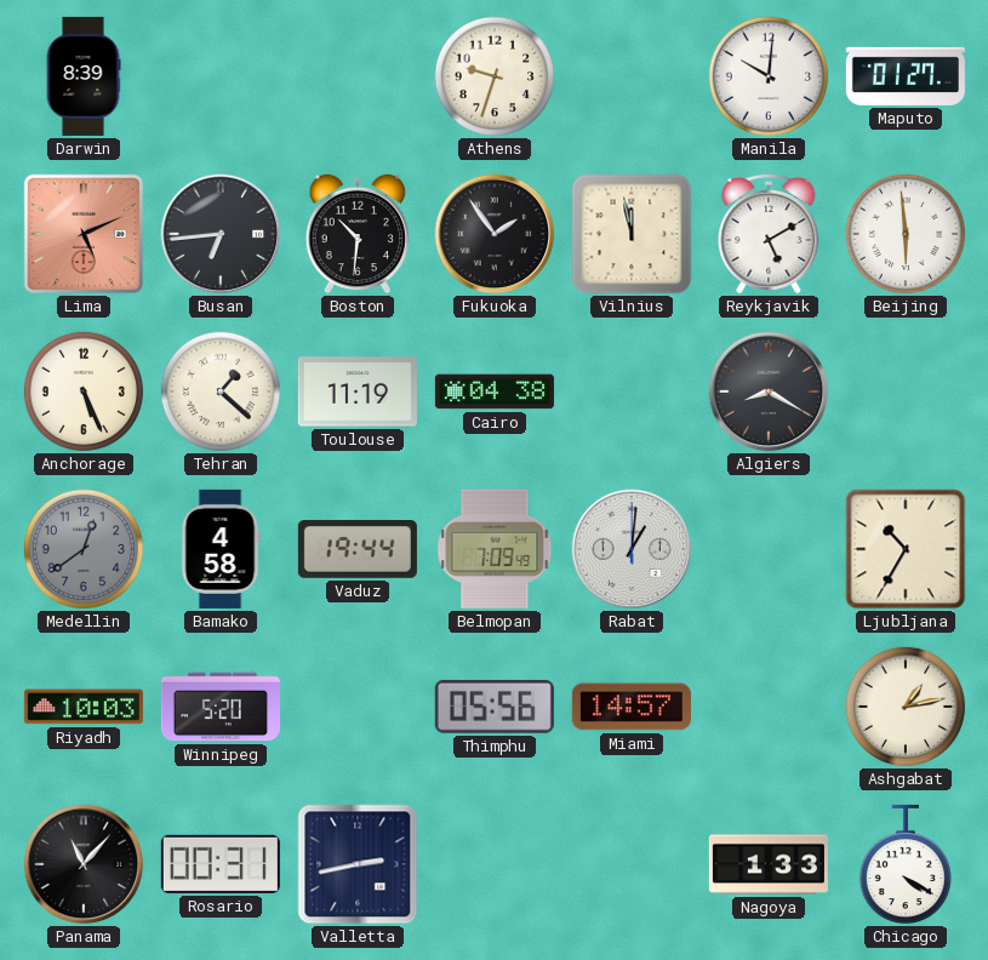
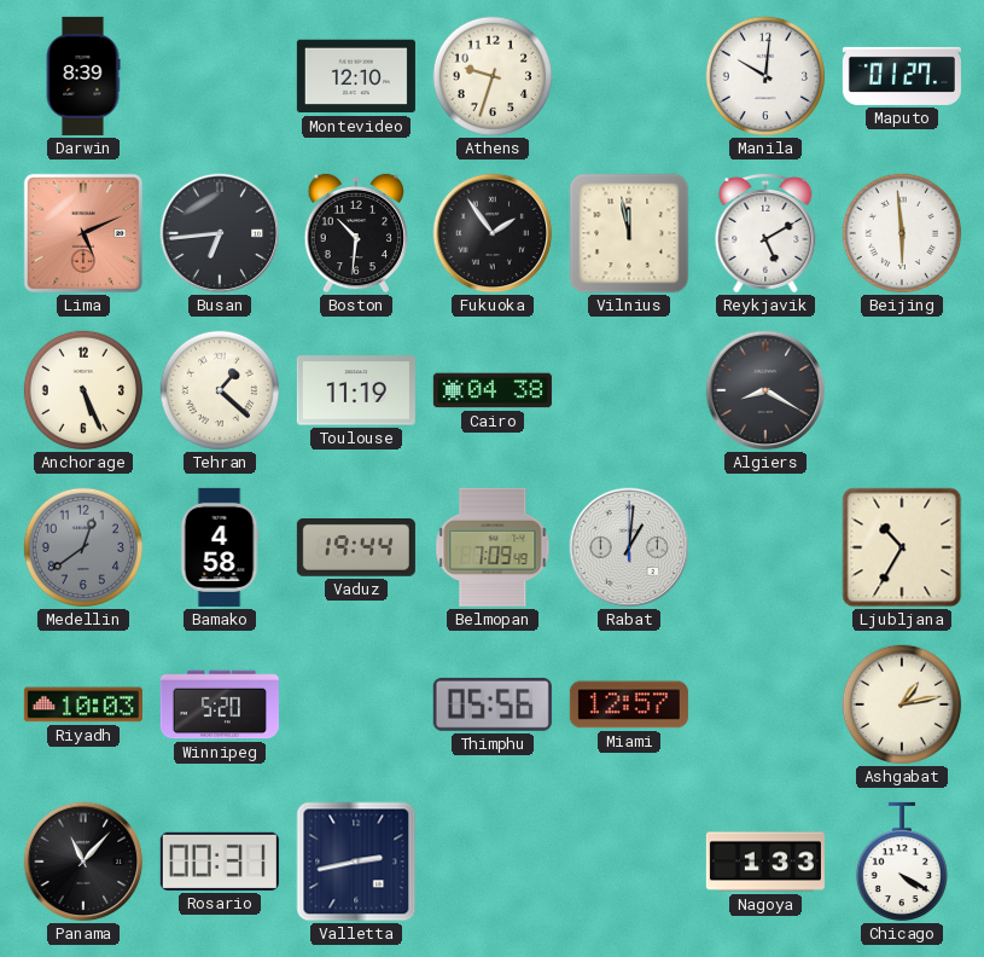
Montevideo: none -> 12:10 (356, 76)
Miami: 14:57 -> 12:57 (629, 704)
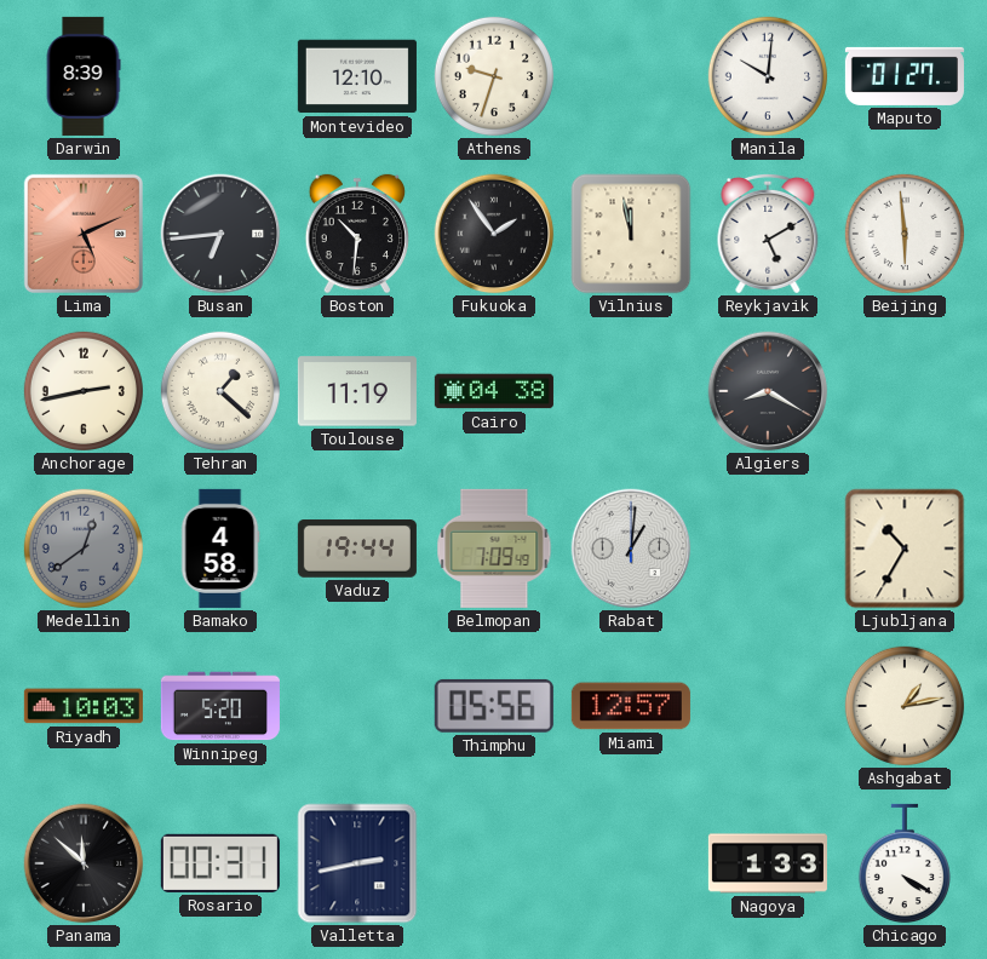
Anchorage: 5:26 -> 2:43 (84, 391)
Panama: 11:07 -> 11:52 (84, 863)
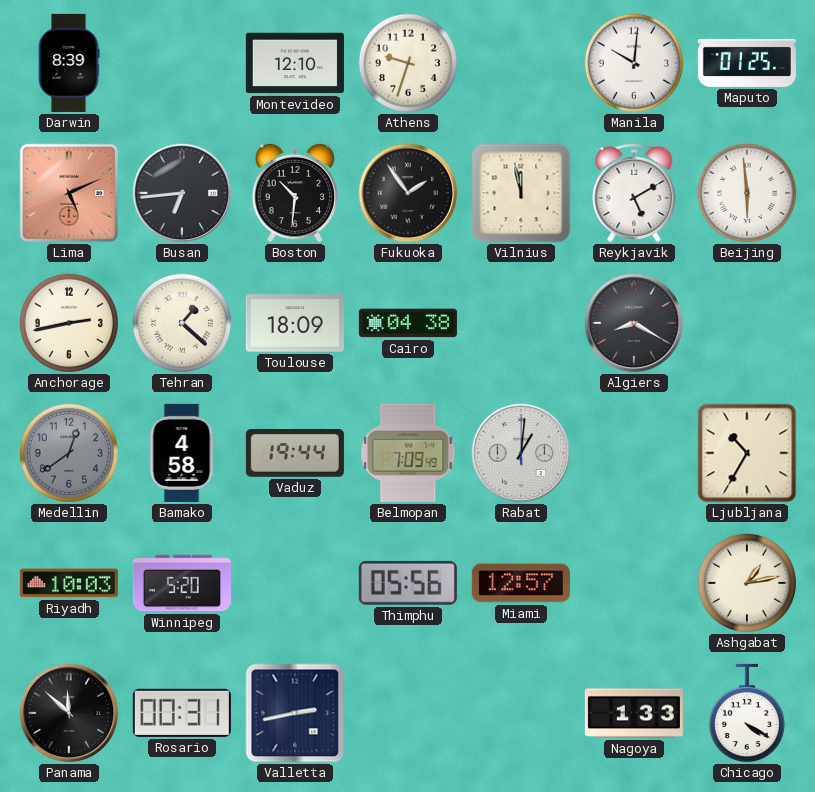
Maputo: 01:27 -> 01:25 (747, 63)
Toulouse: 11:19 -> 18:09 (295, 323)
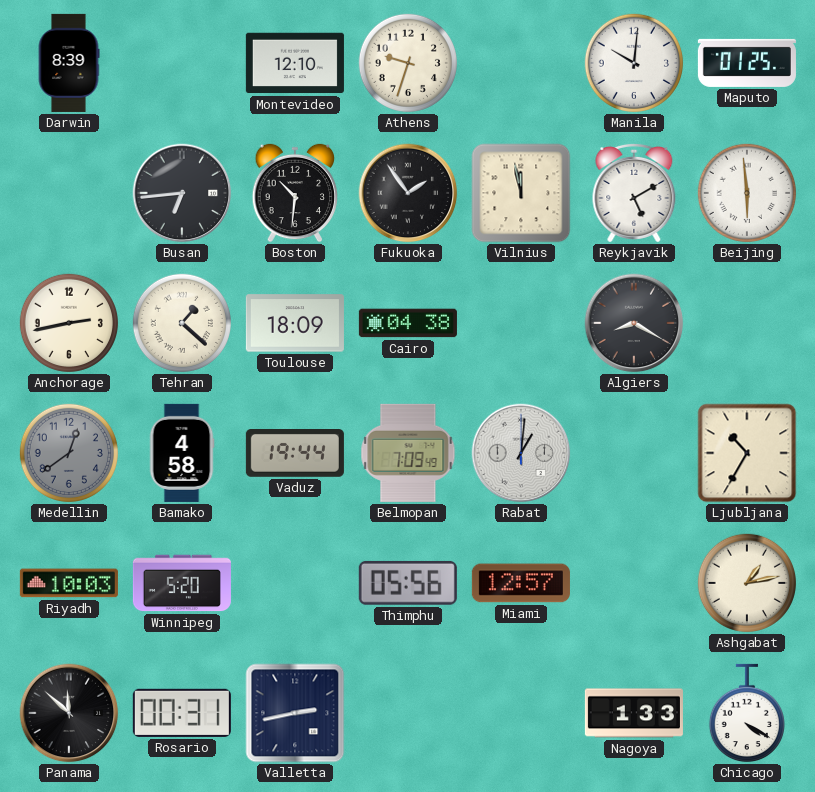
Lima: 5:11 -> none (69, 193)
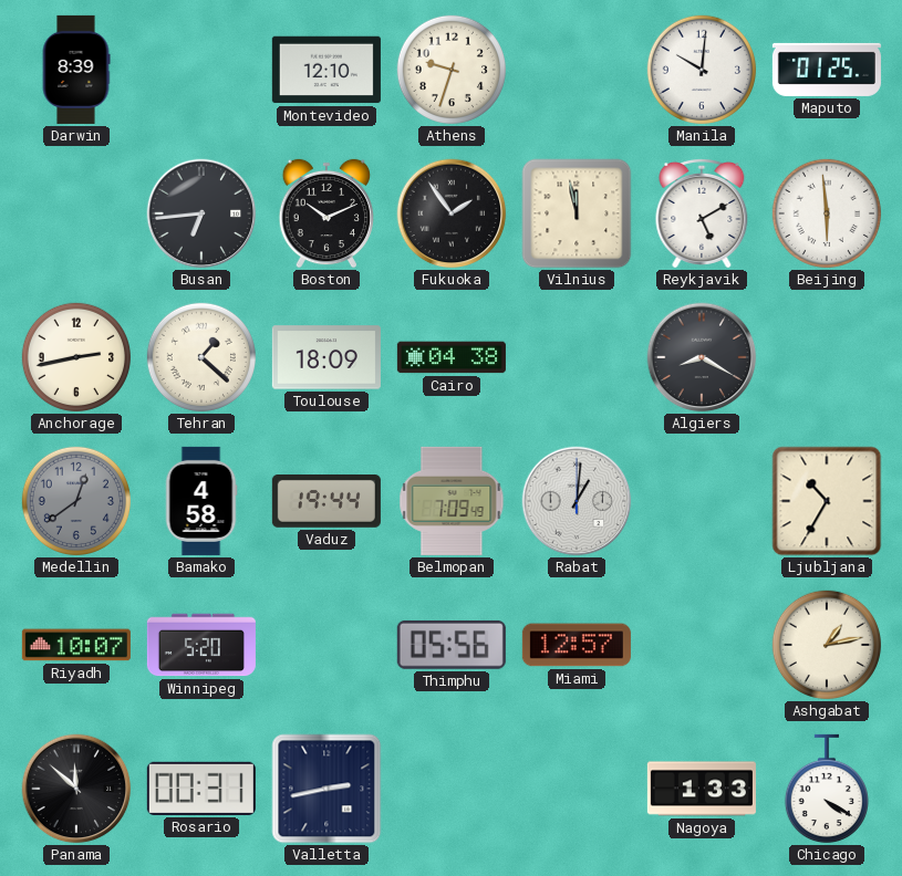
Boston: 10:31 -> 10:11 (326, 213)
Riyadh: 10:03 -> 10:07 (76, 645)
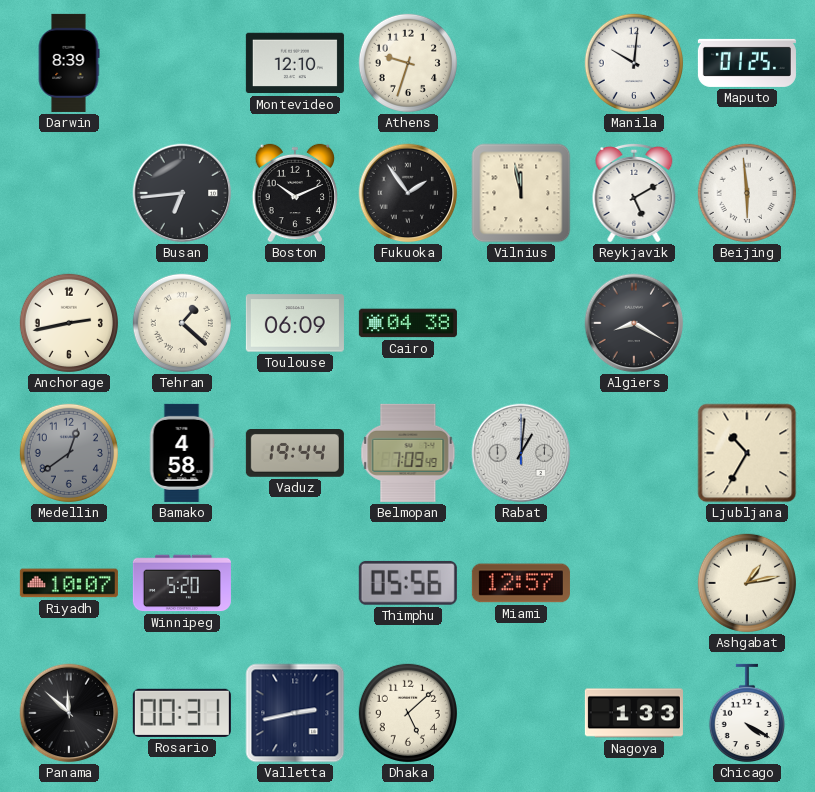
Toulouse: 18:09 -> 06:09 (295, 323)
Dhaka: none -> 5:08 (408, 713)
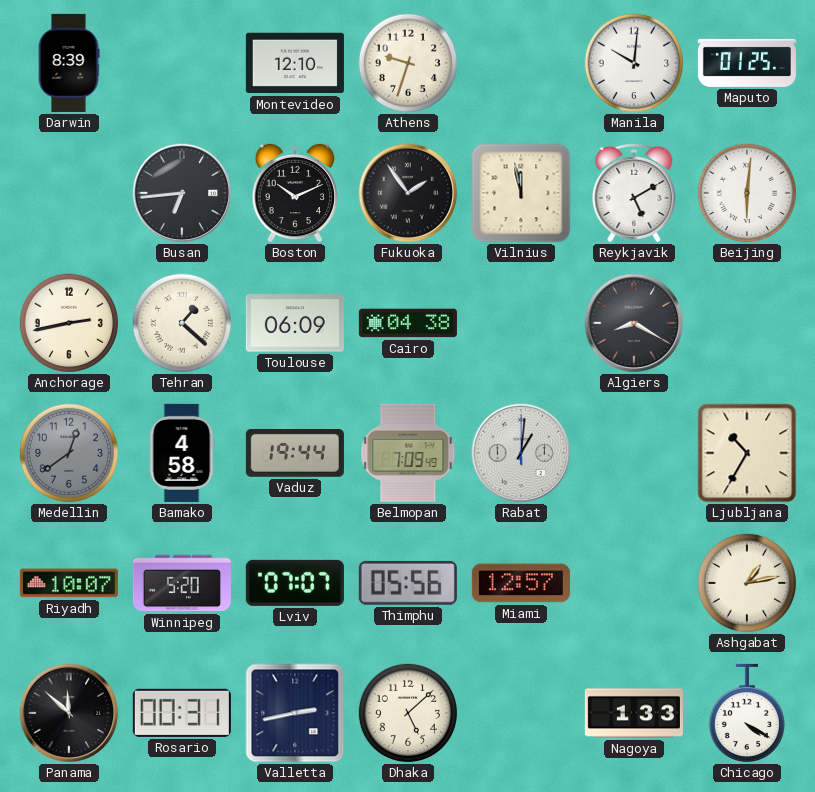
Beijing: 5:59 -> 6:01 (747, 193)
Lviv: none -> 07:07 (295, 583)
